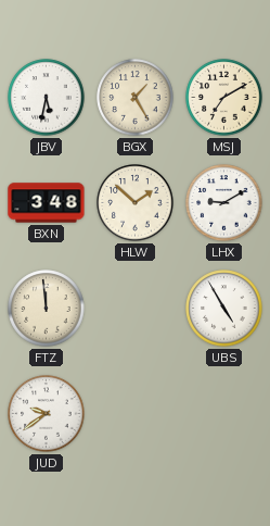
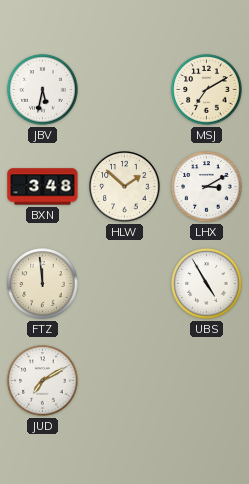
BGX: 1:25 -> none (136, 98)
LHX: 9:10 -> 3:10 (207, 187)
JUD: 9:39 -> 7:10 (43, 381)
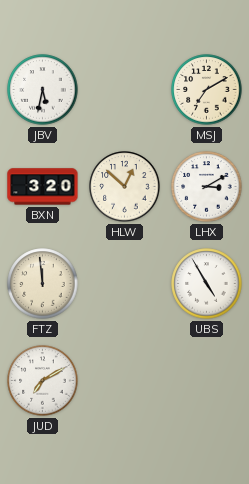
BXN: 3:48 -> 3:20 (43, 187)
HLW: 1:52 -> 12:52 (125, 187)
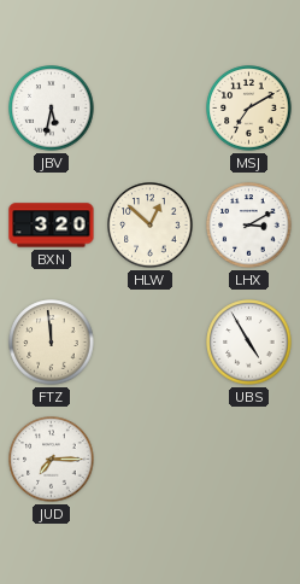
JUD: 7:10 -> 7:15 (52, 460)
